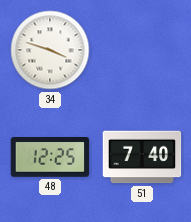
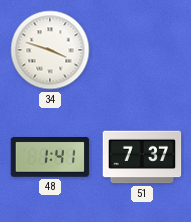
48: 12:25 -> 1:41 (50, 157)
51: 7:40 -> 7:37 (142, 157)
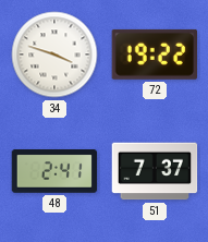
72: none -> 19:22 (154, 55)
48: 1:41 -> 2:41 (54, 171)
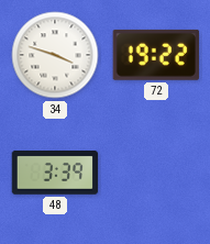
48: 2:41 -> 3:39 (55, 173)
51: 7:37 -> none (155, 171)
